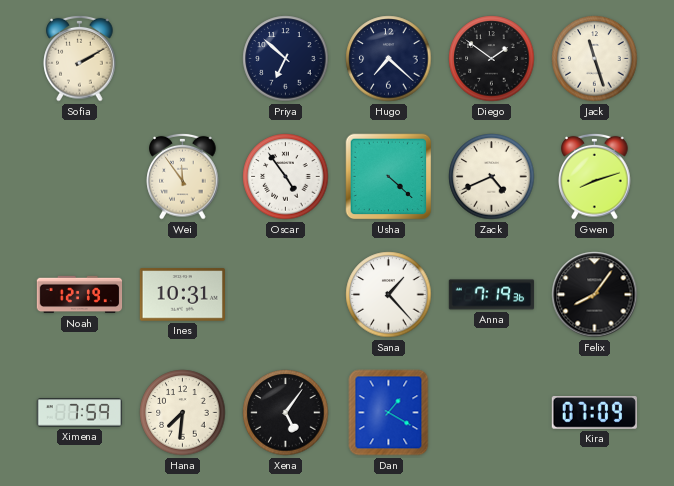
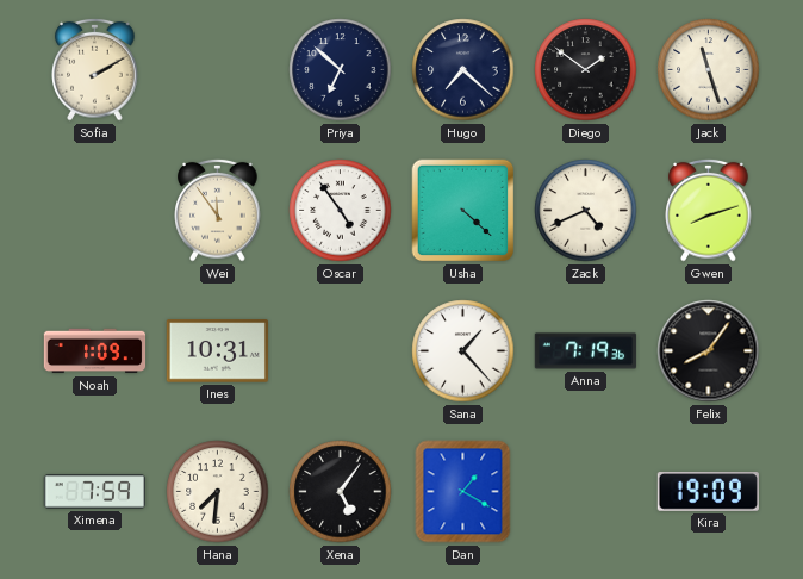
Noah: 12:19 -> 1:09 (95, 351)
Kira: 07:09 -> 19:09 (708, 492)
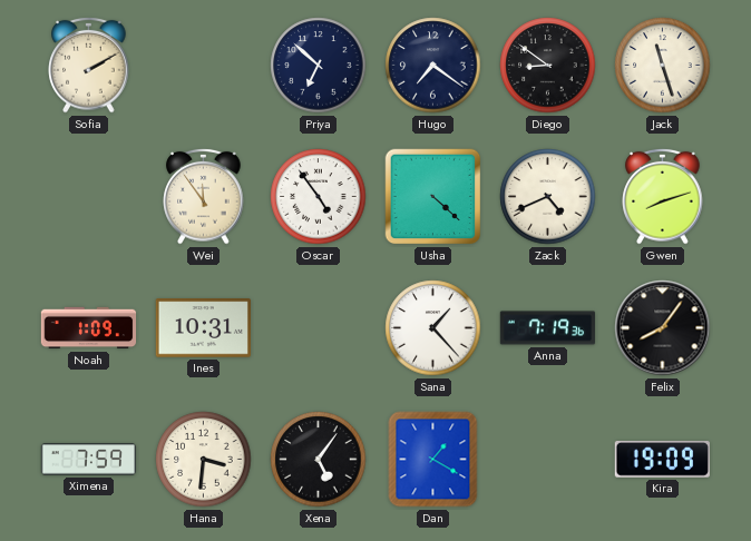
Hugo: 7:22 -> 7:21 (433, 66)
Diego: 1:51 -> 8:51 (548, 66)
Hana: 7:31 -> 3:31 (204, 460)
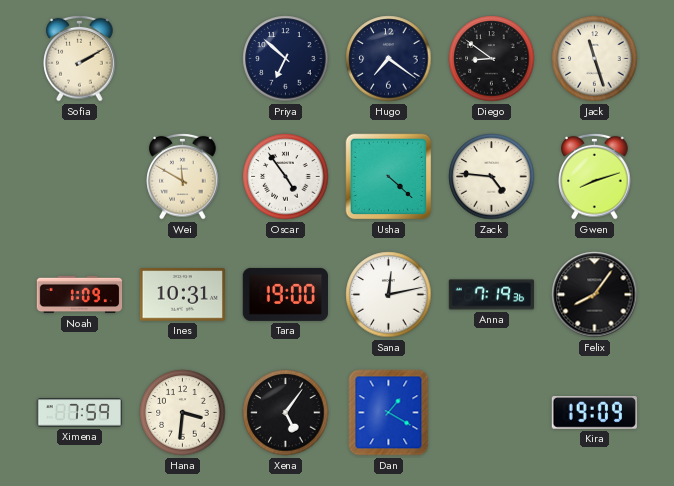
Wei: 11:54 -> 11:50 (183, 176)
Zack: 4:41 -> 4:46 (492, 177)
Tara: none -> 19:00 (285, 294)
Sana: 1:23 -> 12:13 (389, 295)
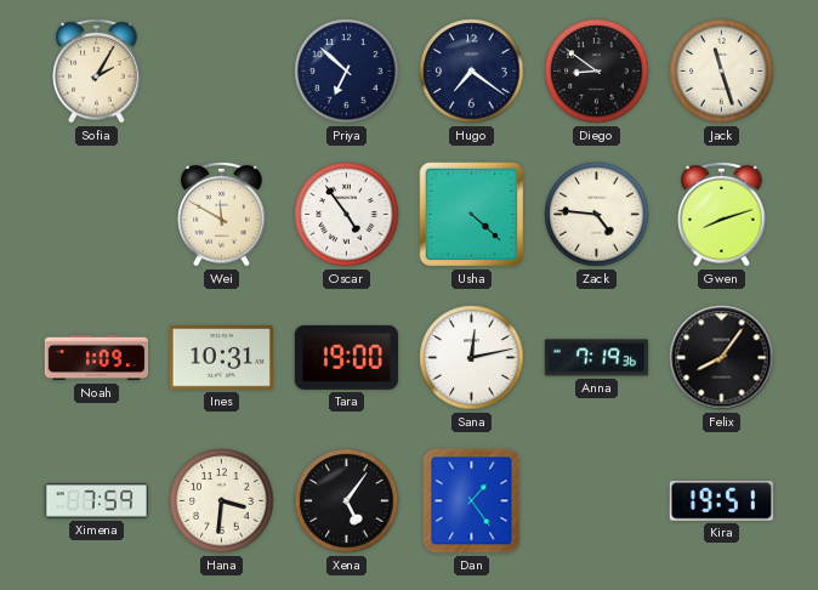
Sofia: 2:10 -> 2:05 (97, 70)
Dan: 1:20 -> 1:24 (472, 501)
Kira: 19:09 -> 19:51 (721, 501)
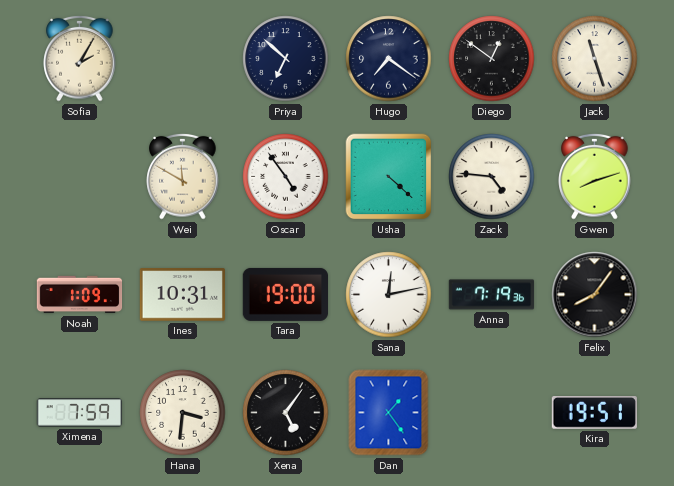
Diego: 8:51 -> 12:51 (492, 59)
